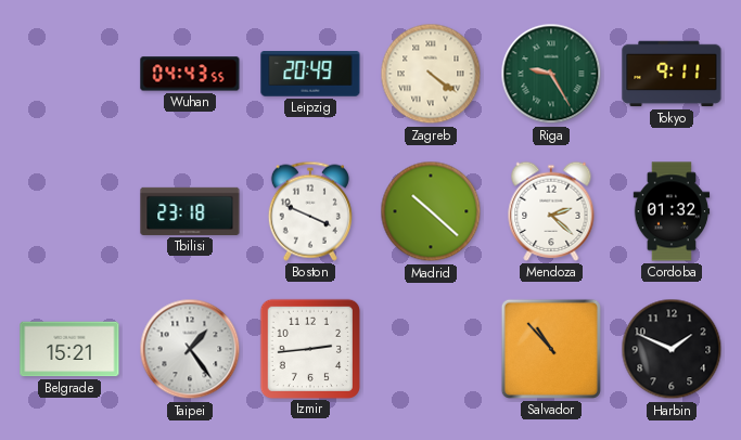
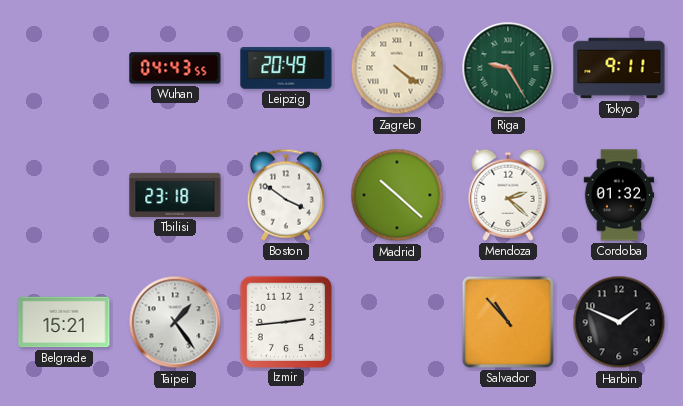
Boston: 3:49 -> 3:51 (286, 195)
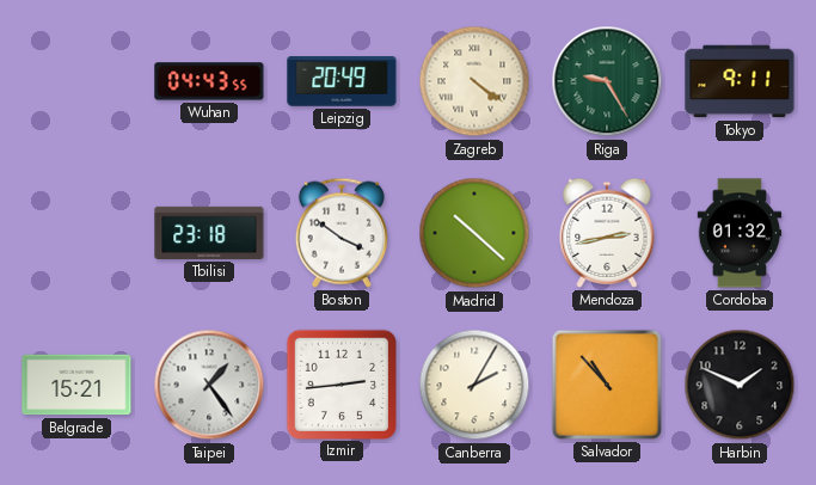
Mendoza: 2:22 -> 2:43 (607, 233)
Canberra: none -> 2:05 (474, 385)
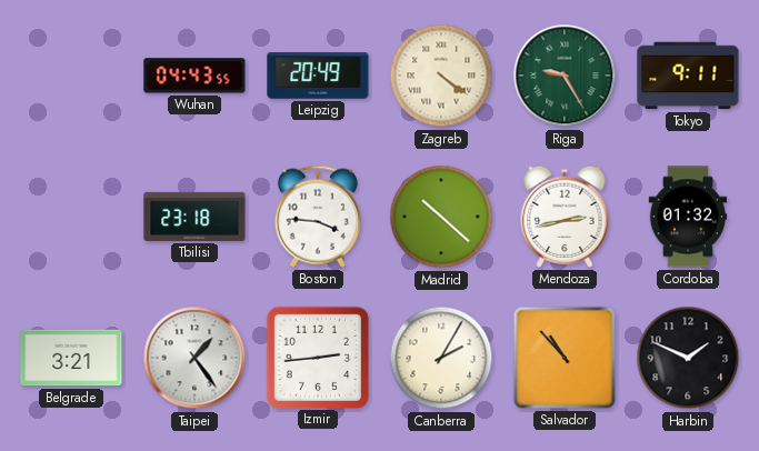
Boston: 3:51 -> 3:46 (318, 217)
Belgrade: 15:21 -> 3:21 (71, 358)
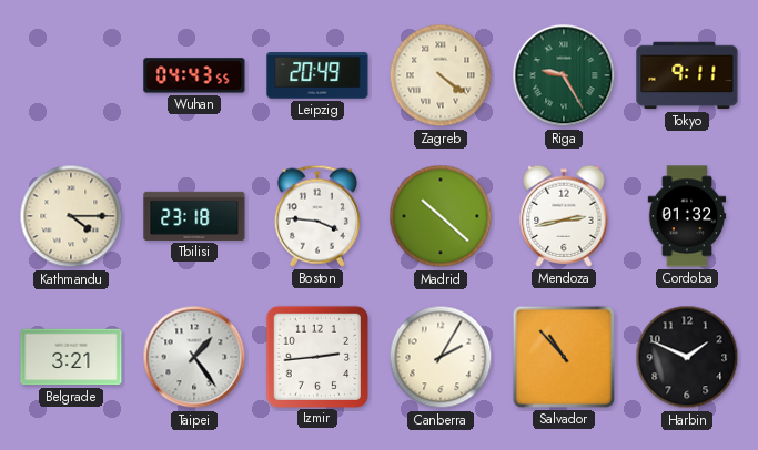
Kathmandu: none -> 4:15 (71, 216)
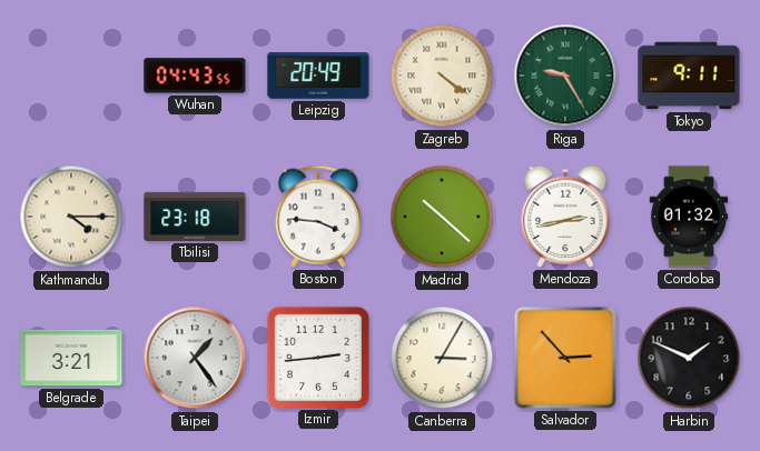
Canberra: 2:05 -> 3:05 (442, 358)
Salvador: 10:53 -> 2:53 (565, 358)
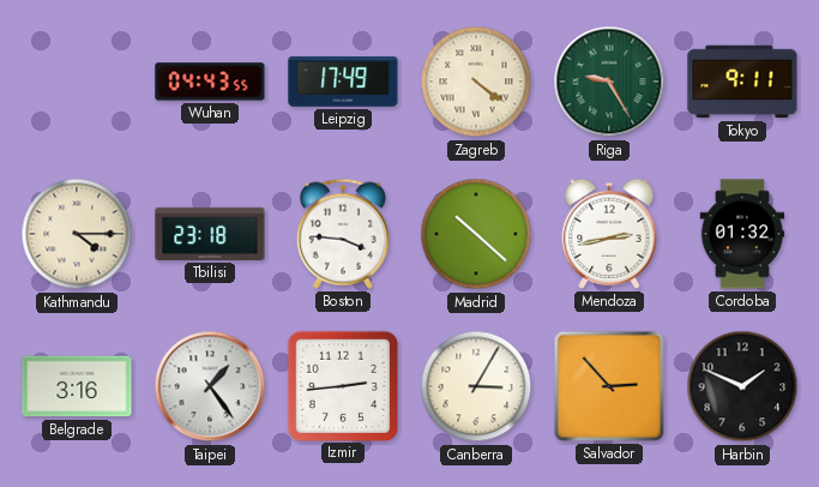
Leipzig: 20:49 -> 17:49 (343, 82)
Belgrade: 3:21 -> 3:16 (77, 386)
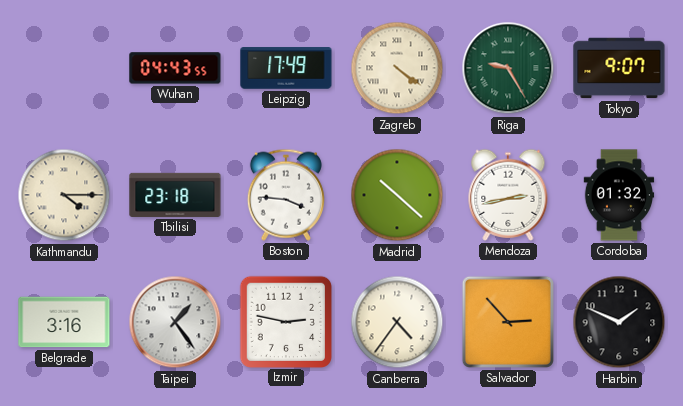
Tokyo: 9:11 -> 9:07 (619, 68)
Izmir: 2:44 -> 2:47 (285, 321)
Canberra: 3:05 -> 4:36 (397, 322)
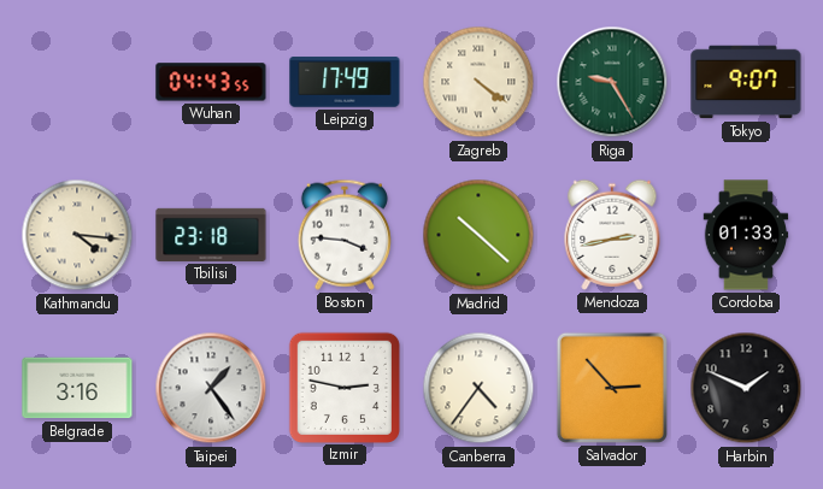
Kathmandu: 4:15 -> 4:16 (77, 235)
Cordoba: 01:32 -> 01:33 (746, 235)
